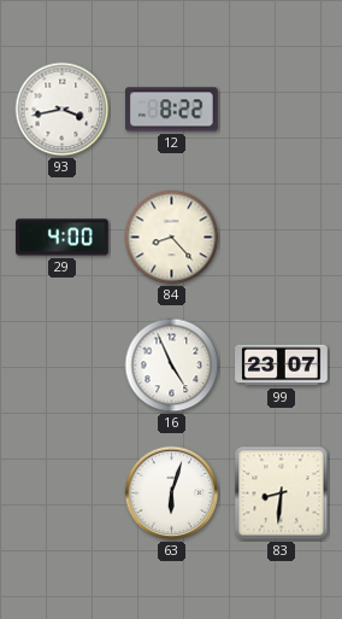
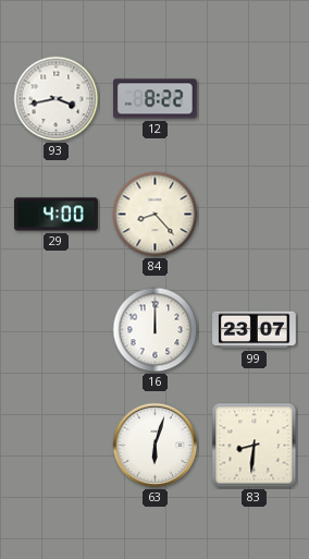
16: 4:56 -> 12:00 (156, 330)
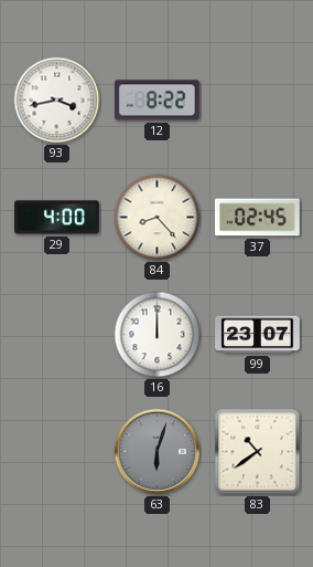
37: none -> 02:45 (258, 218)
63 dial: white -> grey (158, 452)
83: 8:31 -> 10:39 (258, 452)
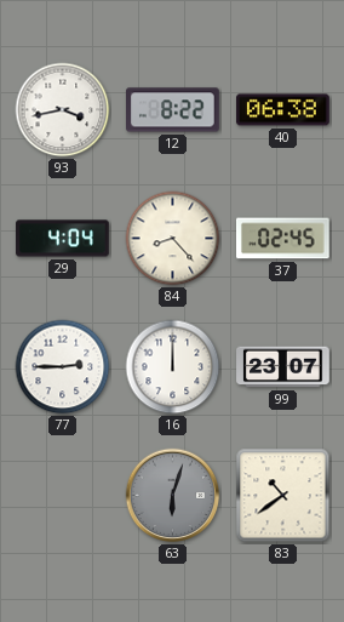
40: none -> 06:38 (283, 110)
29: 4:00 -> 4:04 (63, 239)
77: none -> 2:45 (63, 367)
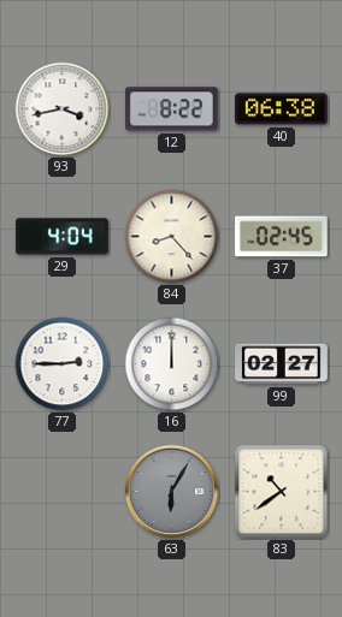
99: 23:07 -> 02:27 (282, 364)
63: 6:03 -> 6:05 (172, 492)
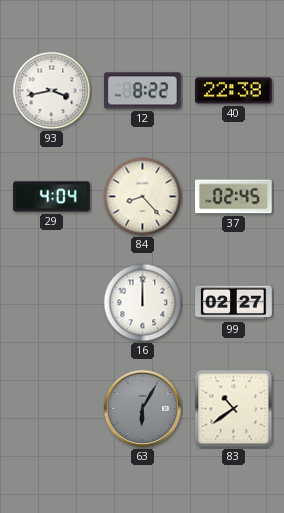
40: 06:38 -> 22:38 (234, 91)
77: 2:45 -> none (63, 364)
